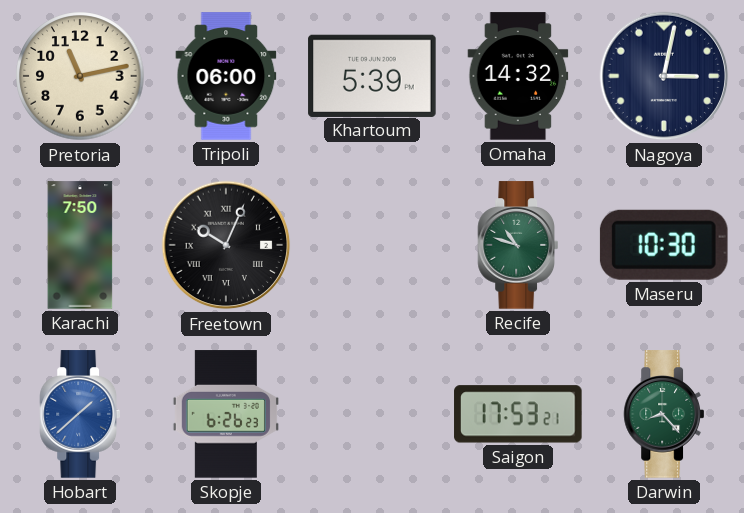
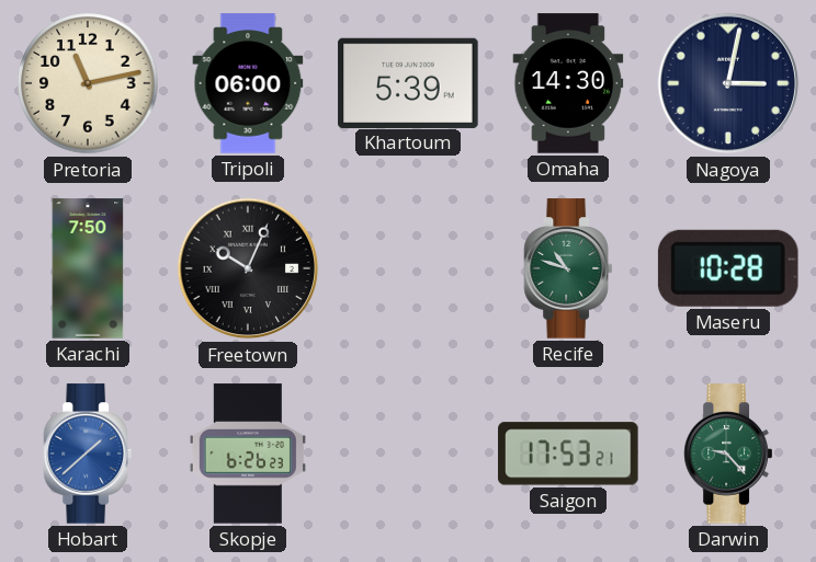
Omaha: 14:32 -> 14:30 (568, 83)
Maseru: 10:30 -> 10:28 (728, 268)
Darwin: 8:23 -> 9:23 (727, 454)
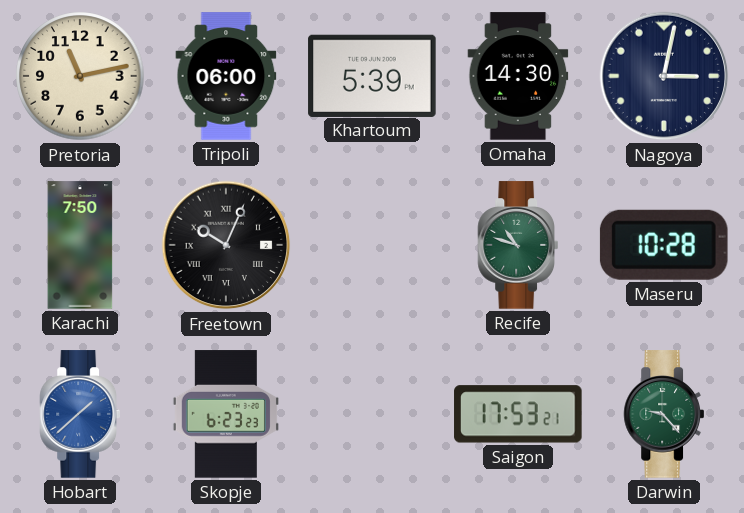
Skopje: 6:26 -> 6:23 (226, 414)
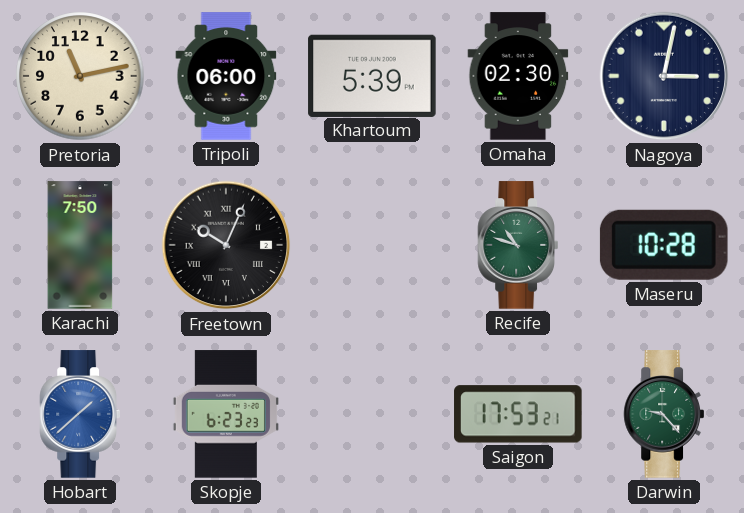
Omaha: 14:30 -> 02:30 (518, 76)
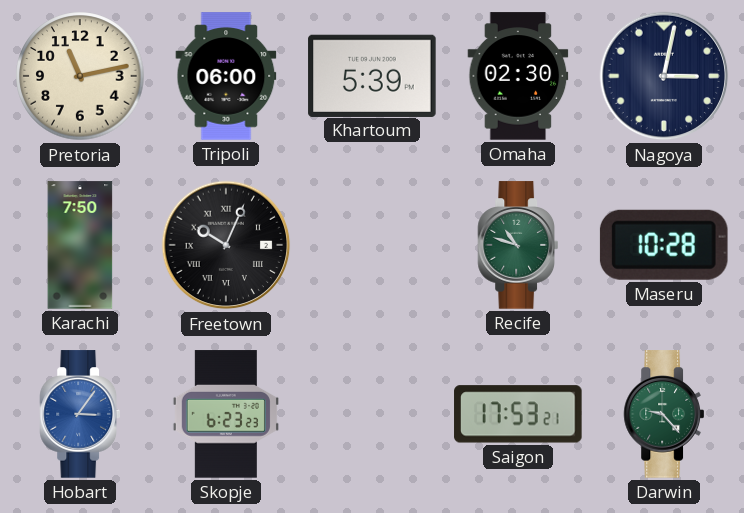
Hobart: 1:38 -> 3:06 (79, 414)
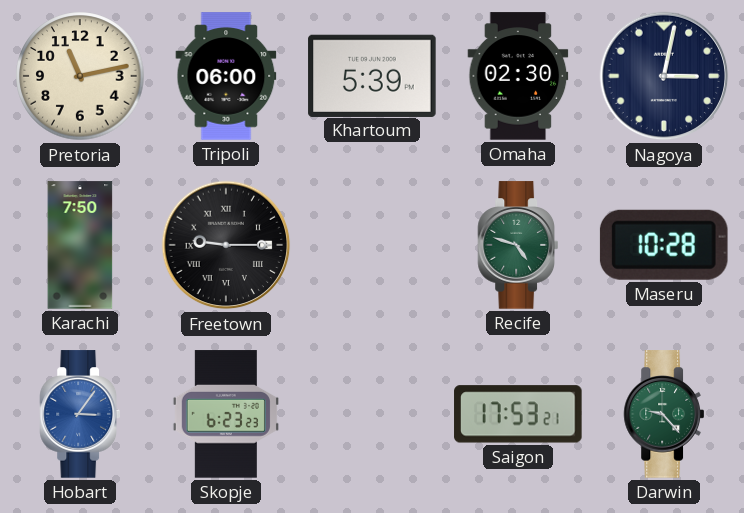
Freetown: 10:04 -> 9:15 (226, 245)
Recife: 10:48 -> 4:48 (517, 245)
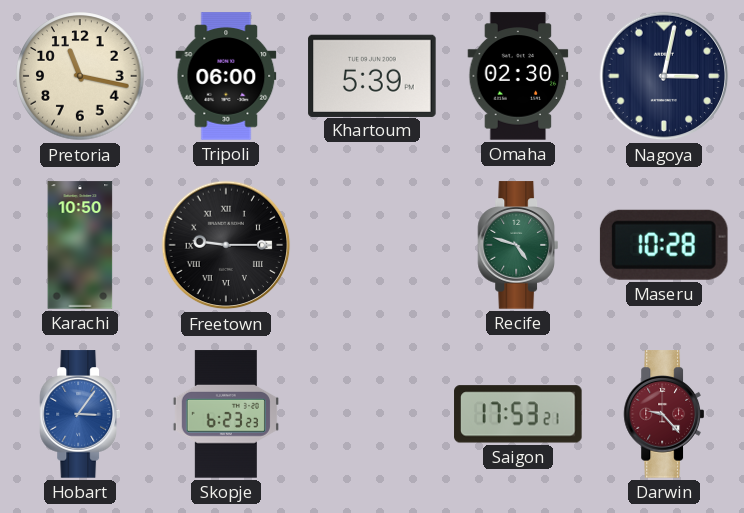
Pretoria: 11:13 -> 11:17 (80, 76)
Karachi: 7:50 -> 10:50 (80, 245)
Darwin dial: green -> burgundy (663, 414)
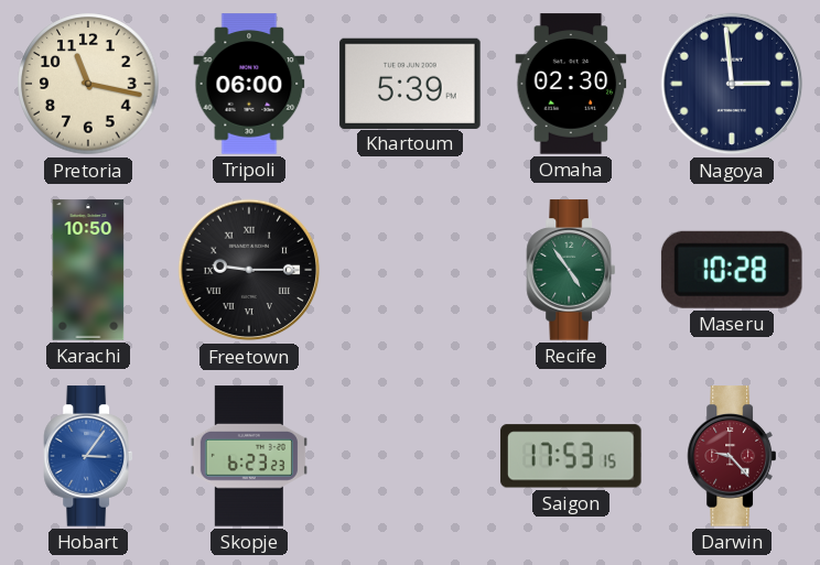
Nagoya: 3:02 -> 2:59 (732, 84)
Recife: 4:48 -> 4:54 (570, 270)
Saigon: 17:53:21 -> 17:53:15 (571, 456)
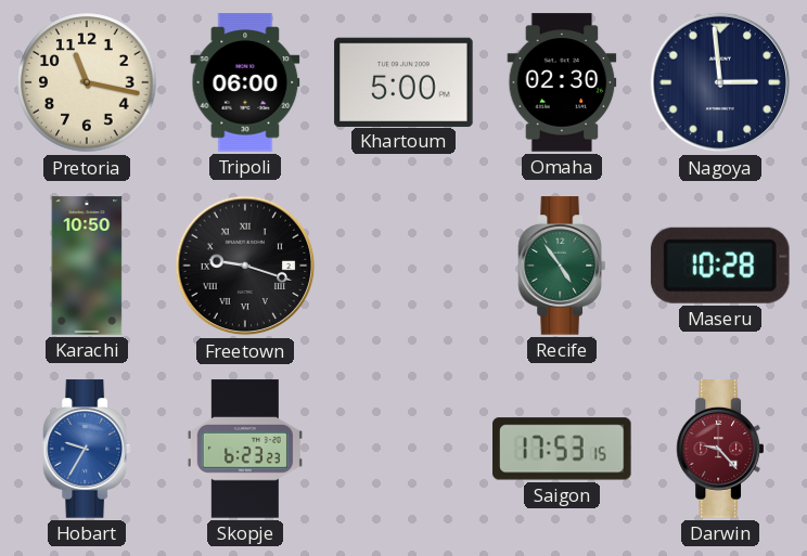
Khartoum: 5:39 -> 5:00 (403, 81)
Freetown: 9:15 -> 9:18 (245, 266)
Hobart: 3:06 -> 9:35 (86, 449)
